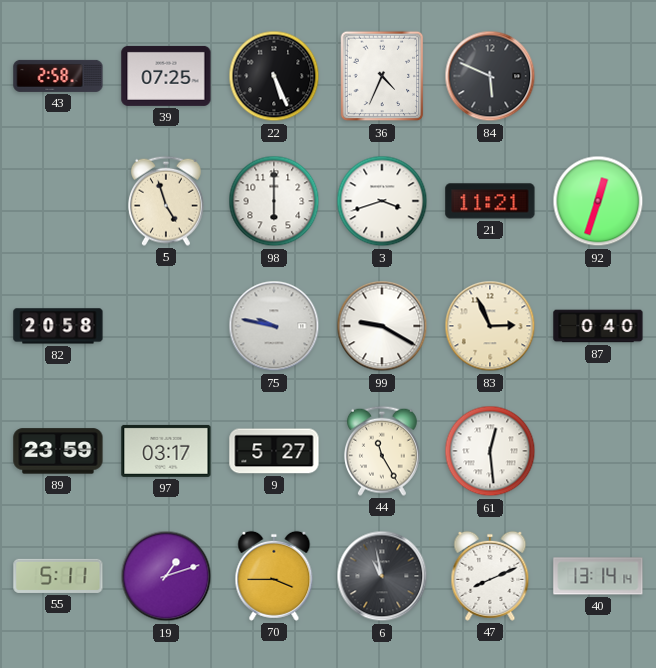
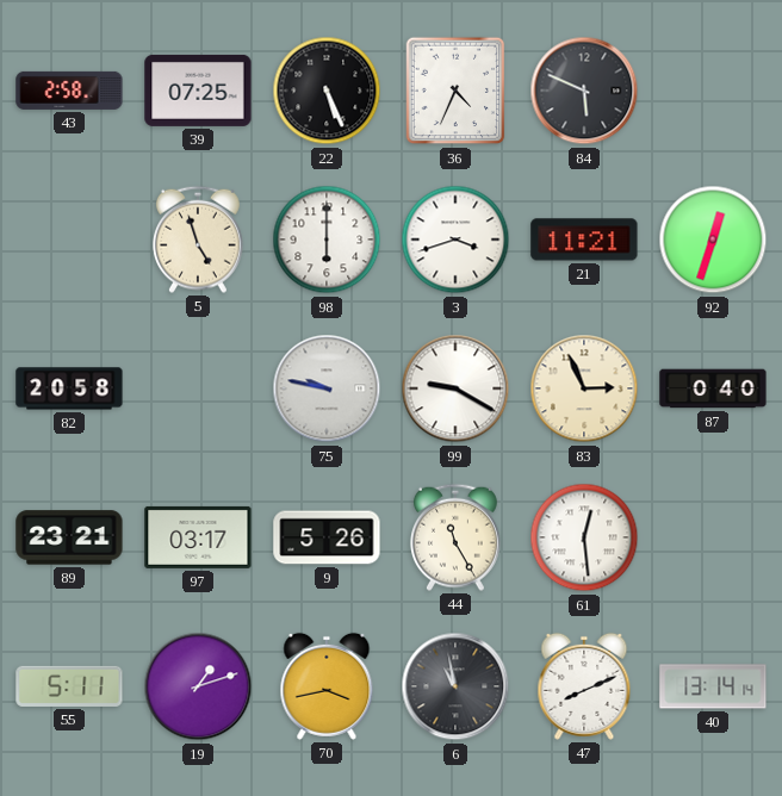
89: 23:59 -> 23:21 (69, 537)
9: 5:27 -> 5:26 (327, 537)
70: 3:45 -> 3:43 (327, 686)
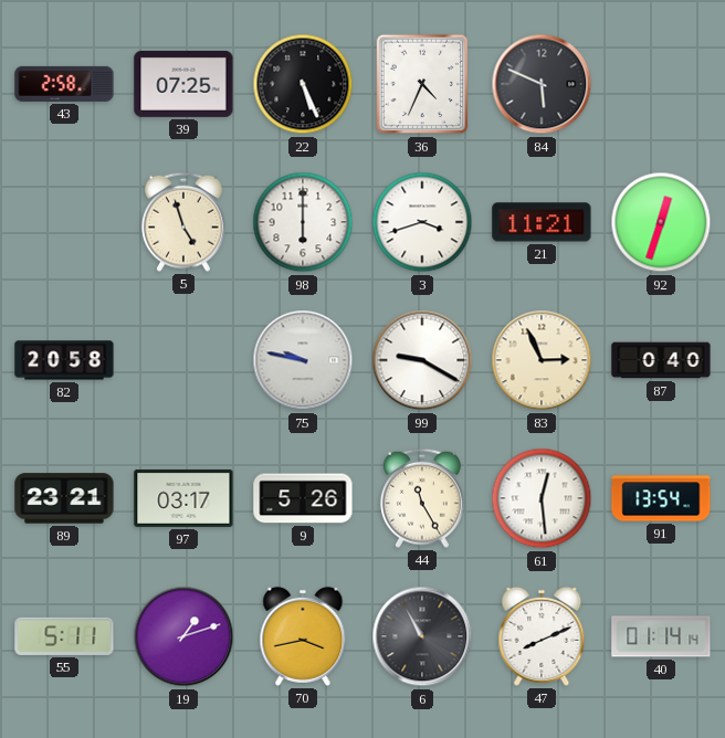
91: none -> 13:54 (661, 498)
6: 10:58 -> 10:55 (422, 636)
40: 13:14 -> 01:14 (661, 636)
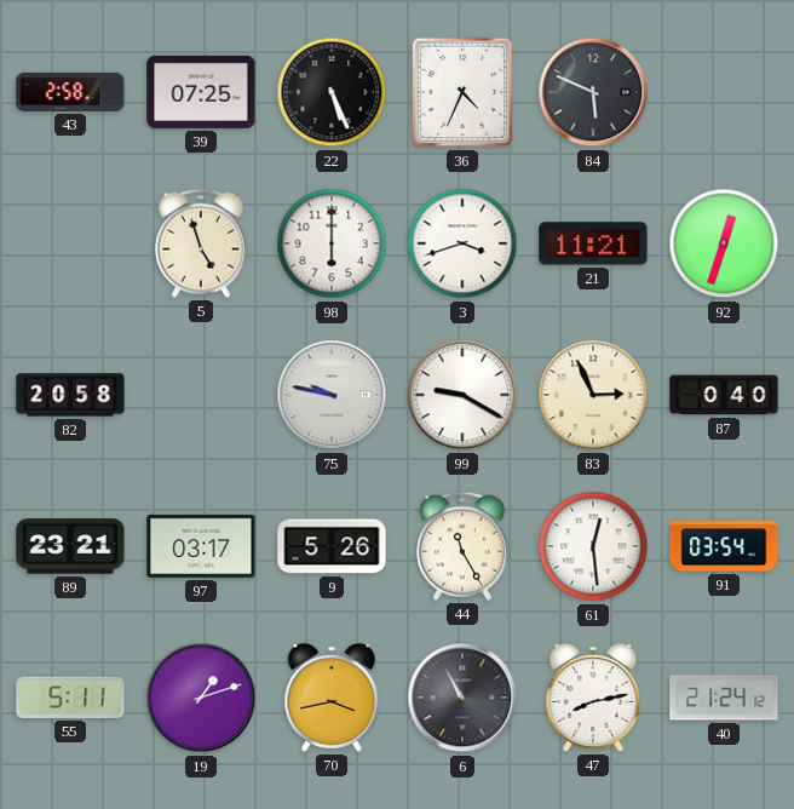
91: 13:54 -> 03:54 (724, 546)
47: 8:11 -> 8:13 (593, 698)
40: 01:14 -> 21:24 (724, 698)
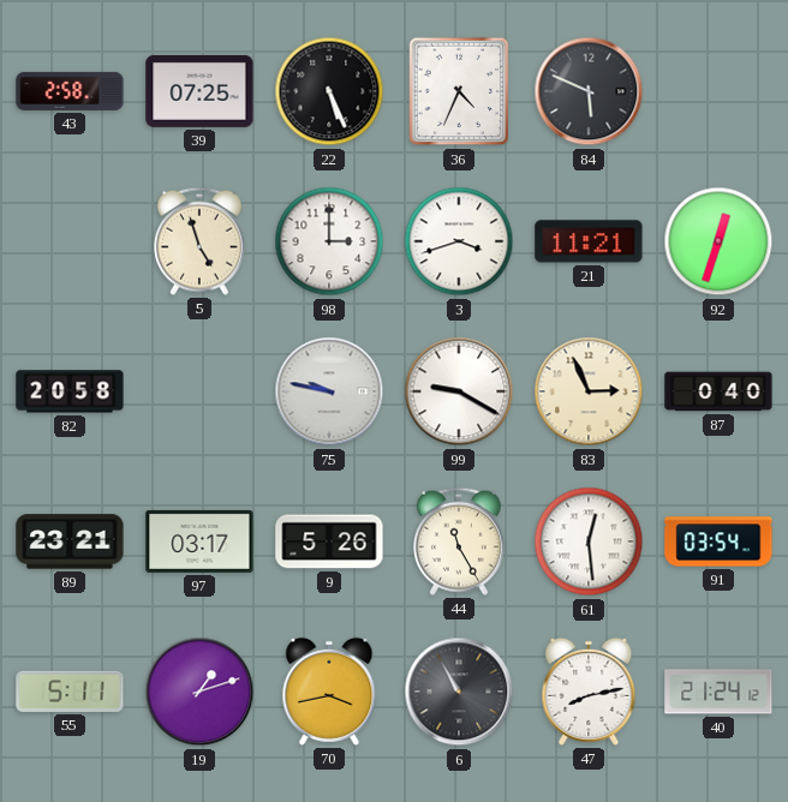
98: 6:00 -> 3:00 (329, 241)
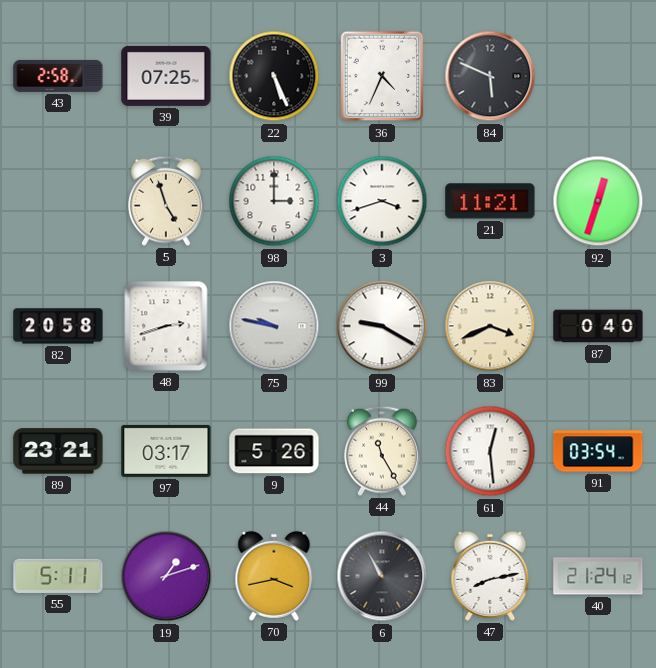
48: none -> 2:42 (166, 326)
83: 2:56 -> 3:41 (490, 326)
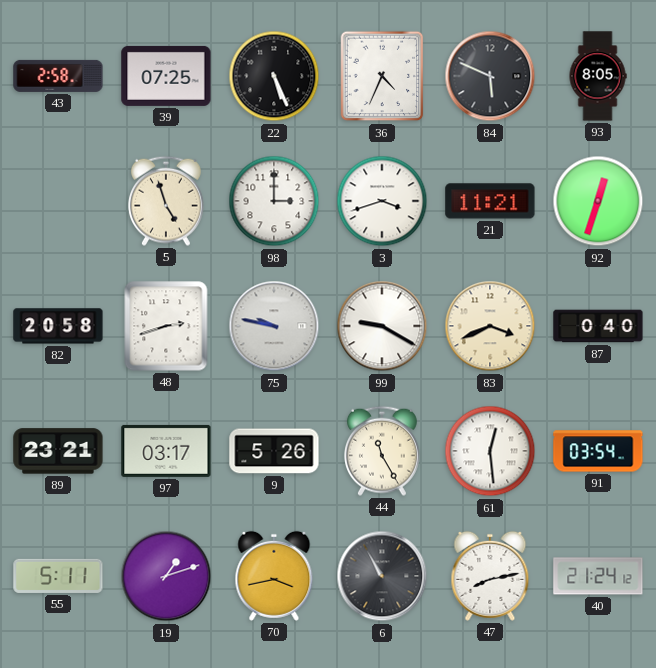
93: none -> 8:05 (598, 76)
